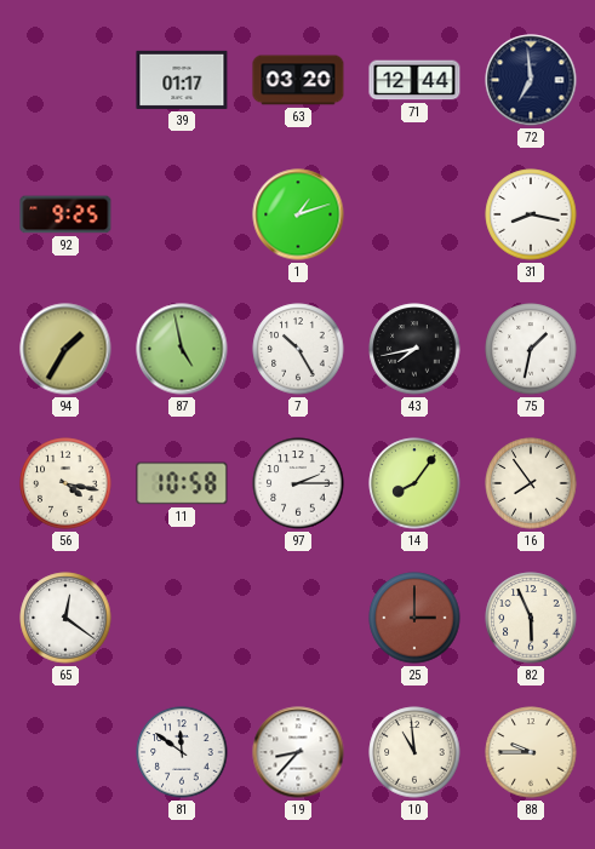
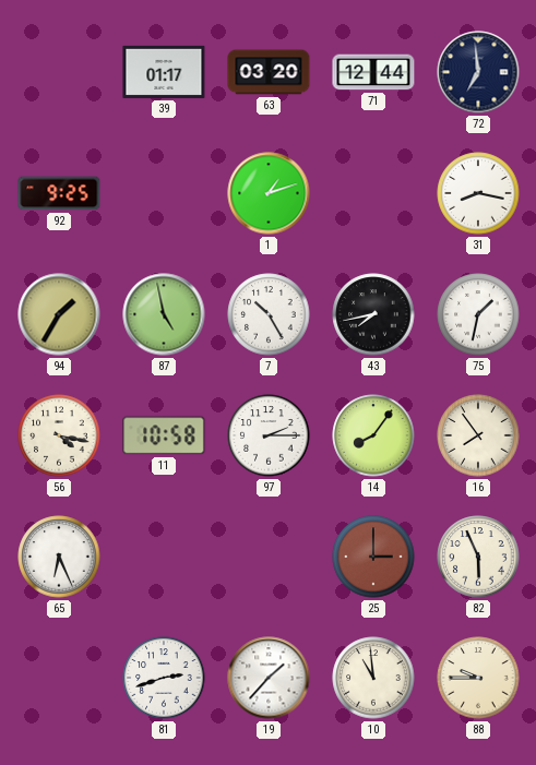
65: 12:21 -> 6:26 (59, 557)
81: 11:51 -> 2:42 (164, 678)
19: 8:37 -> 1:37 (269, 678)
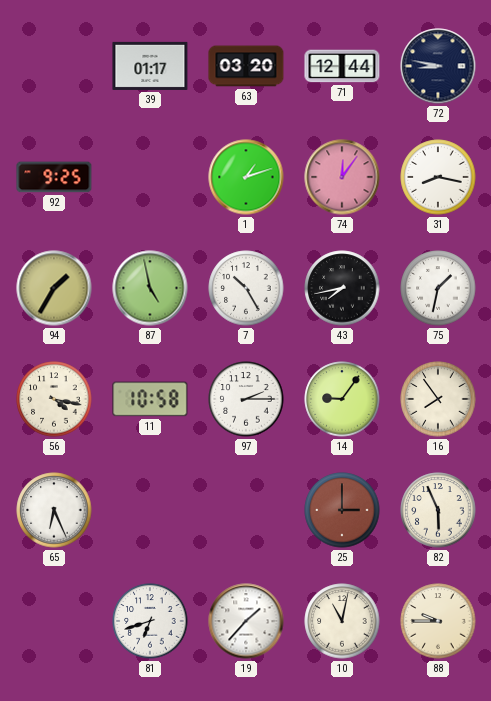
72: 6:59 -> 8:47 (438, 66)
74: none -> 12:06 (342, 177)
14: 8:06 -> 9:06 (342, 399)
81: 2:42 -> 6:42 (150, 621)
10: 10:59 -> 11:02 (342, 621)
